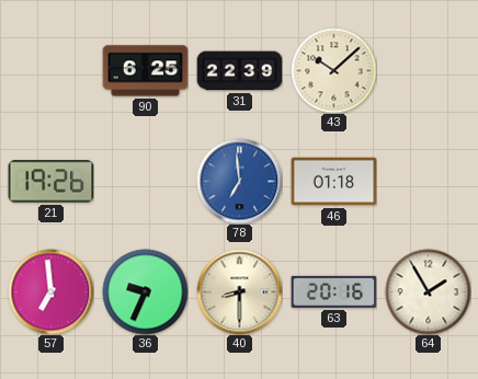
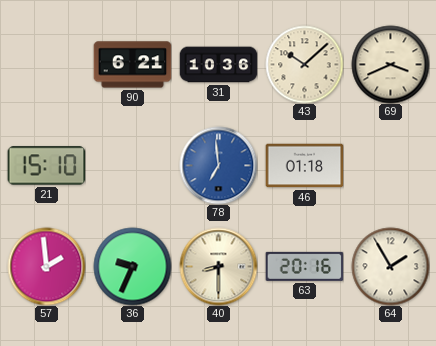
90: 6:25 -> 6:21 (132, 65)
31: 22:39 -> 10:36 (218, 65)
69: none -> 3:41 (390, 64)
21: 19:26 -> 15:10 (46, 166)
57: 6:59 -> 1:59 (46, 266)
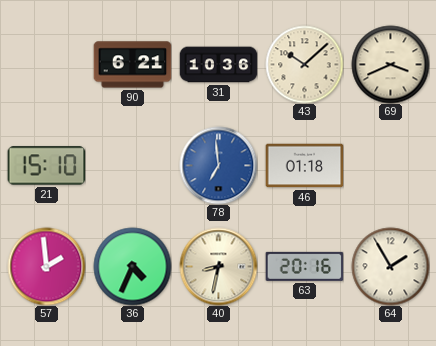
36: 9:34 -> 4:34 (132, 266)
40: 8:30 -> 8:32 (218, 266)
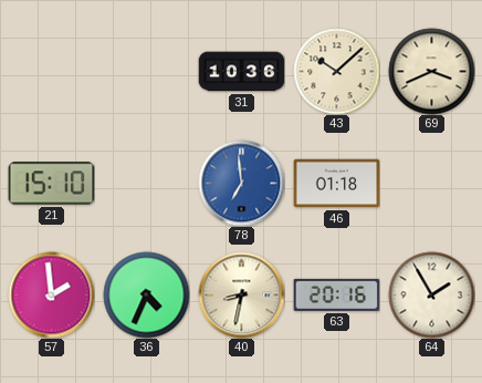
90: 6:21 -> none (132, 65)
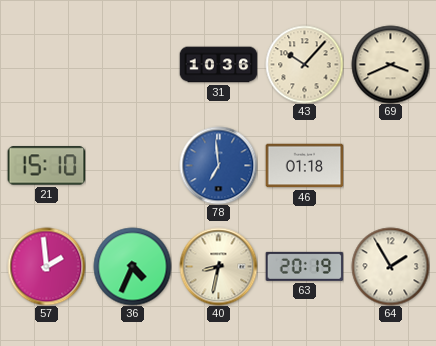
43: 10:08 -> 10:07 (304, 64)
63: 20:16 -> 20:19 (304, 266)
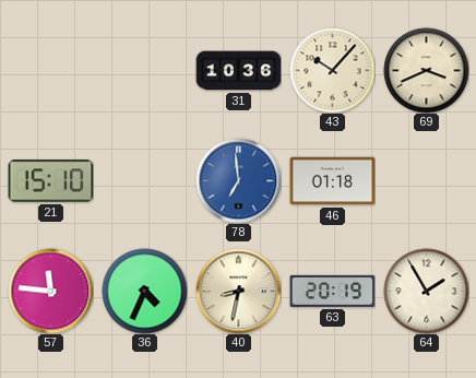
57: 1:59 -> 11:46 (50, 291)
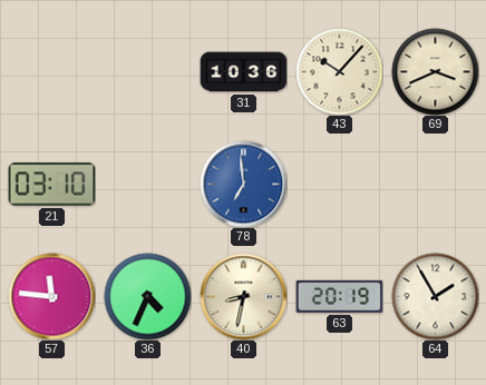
21: 15:10 -> 03:10 (51, 185)
46: 01:18 -> none (332, 181)
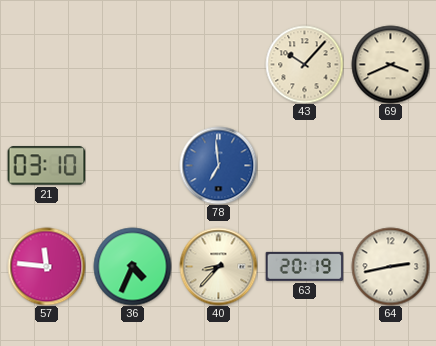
31: 10:36 -> none (243, 72)
40: 8:32 -> 8:37 (218, 266)
64: 1:55 -> 2:43 (390, 266)
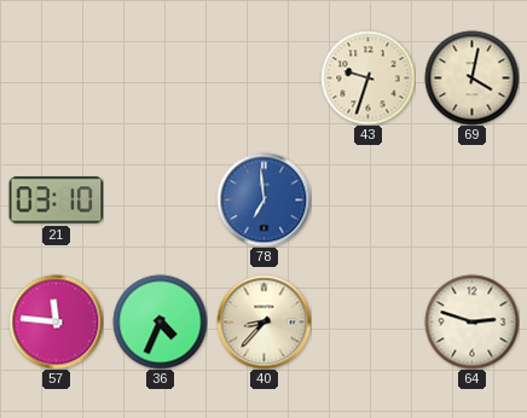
43: 10:07 -> 9:33 (367, 77)
69: 3:41 -> 4:02 (471, 77)
63: 20:19 -> none (304, 266)
64: 2:43 -> 2:48 (471, 321)
